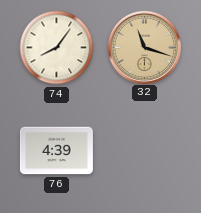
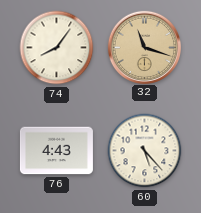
76: 4:39 -> 4:43 (56, 151)
60: none -> 5:23 (145, 151)
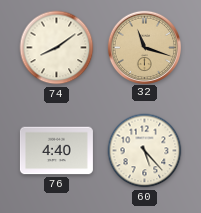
74: 8:06 -> 8:09 (57, 48)
76: 4:43 -> 4:40 (56, 151)
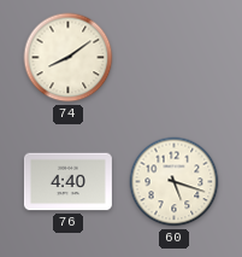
32: 11:18 -> none (144, 47)
60: 5:23 -> 5:18 (175, 182)
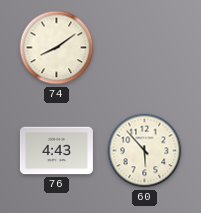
76: 4:40 -> 4:43 (56, 151)
60: 5:18 -> 5:53 (145, 151)
